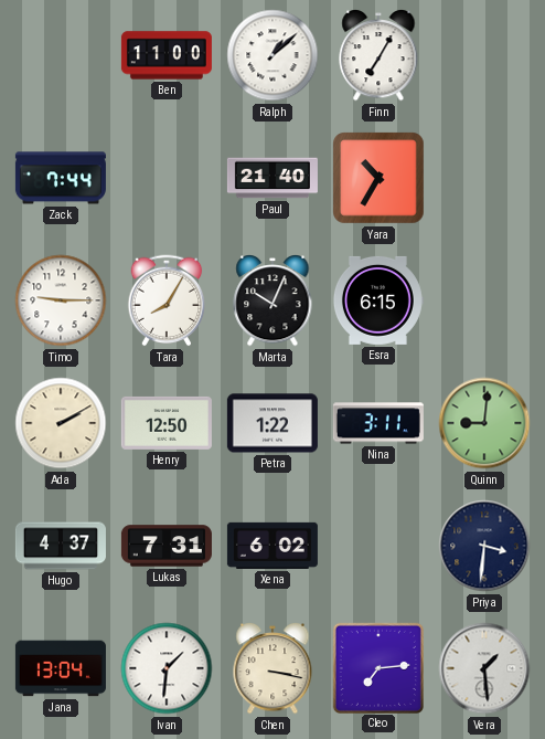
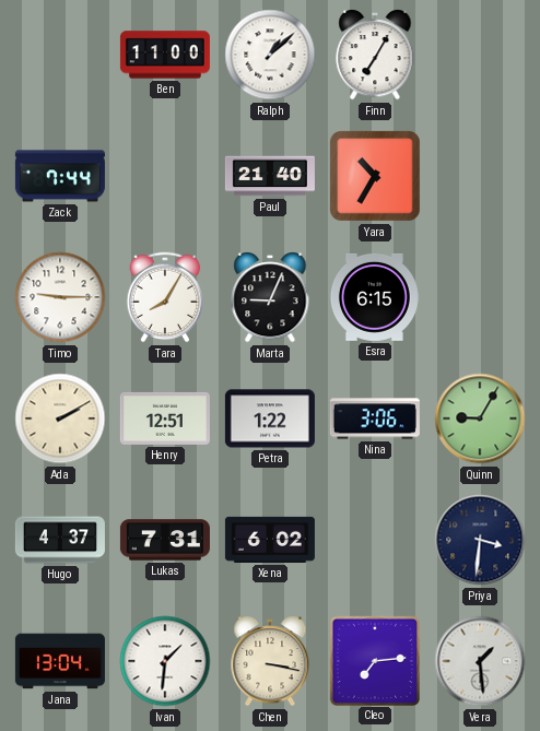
Marta: 10:04 -> 9:04 (270, 298)
Henry: 12:50 -> 12:51 (165, 418)
Nina: 3:11 -> 3:06 (375, 418)
Quinn: 9:01 -> 9:05 (480, 418)
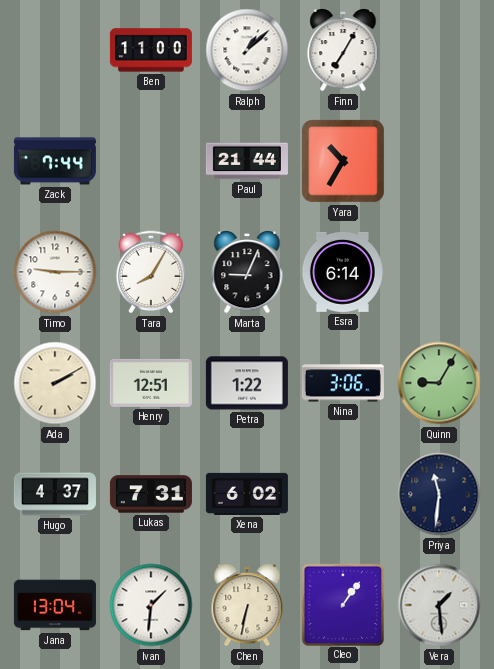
Paul: 21:40 -> 21:44 (247, 161)
Esra: 6:15 -> 6:14 (342, 272)
Priya: 3:31 -> 11:31 (439, 494)
Chen: 3:17 -> 6:32 (247, 606)
Cleo: 7:14 -> 1:06 (342, 604)
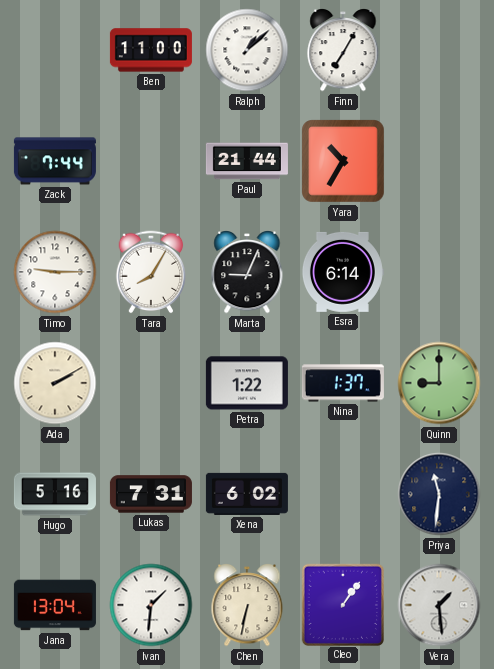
Henry: 12:51 -> none (151, 383)
Nina: 3:06 -> 1:37 (343, 383)
Quinn: 9:05 -> 9:00 (439, 383)
Hugo: 4:37 -> 5:16 (55, 494)
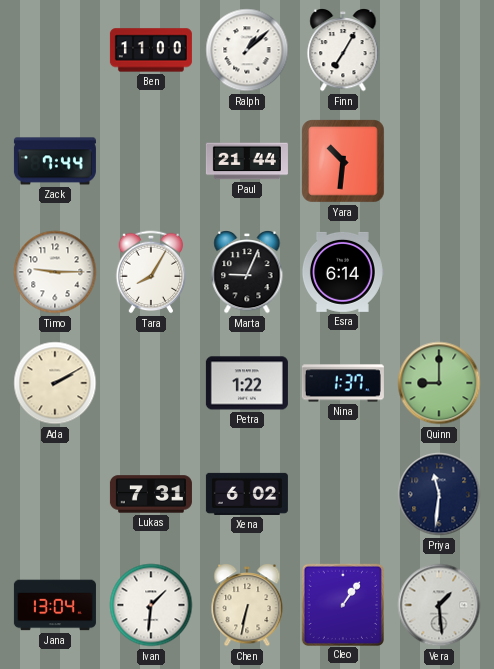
Yara: 10:35 -> 10:31 (343, 161)
Hugo: 5:16 -> none (55, 494)
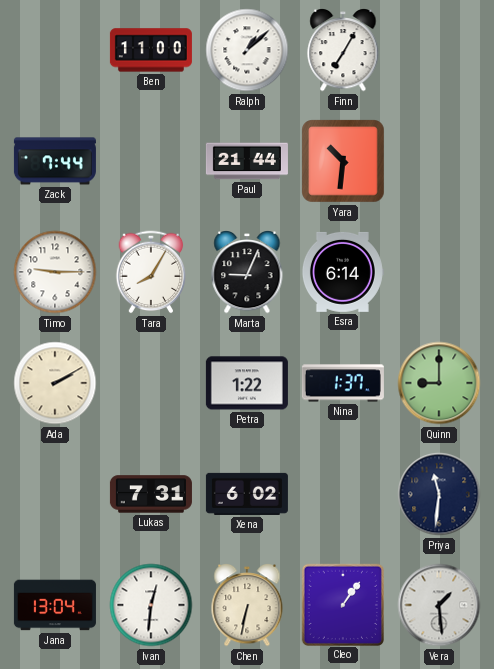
Ivan: 1:31 -> 12:31 (151, 605)
